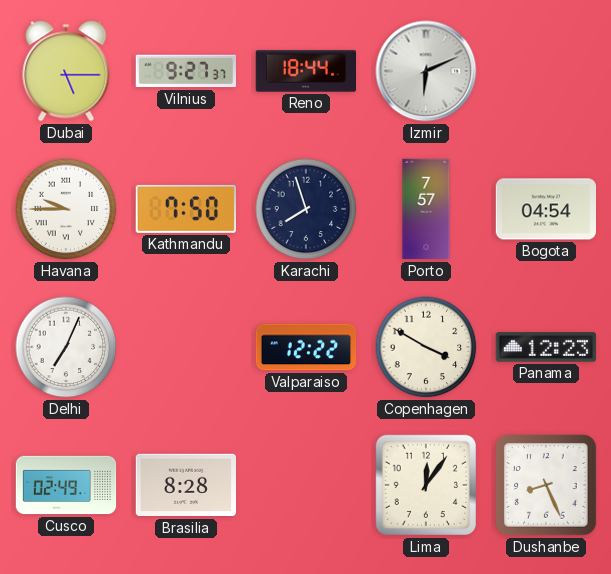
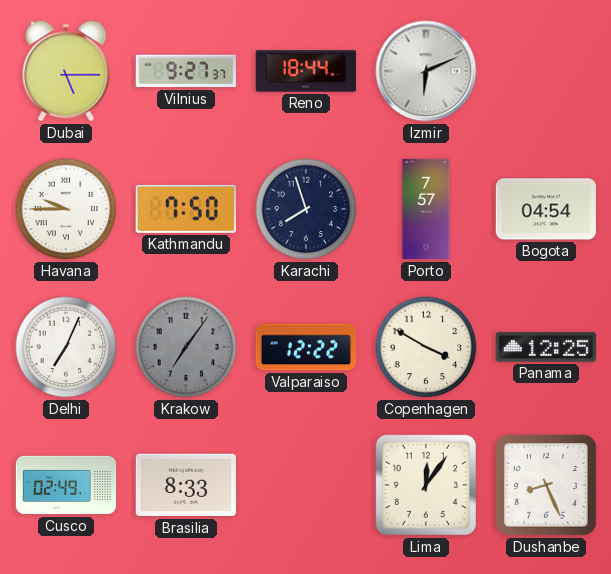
Krakow: none -> 7:06 (186, 347)
Panama: 12:23 -> 12:25 (546, 347)
Brasilia: 8:28 -> 8:33 (185, 485)
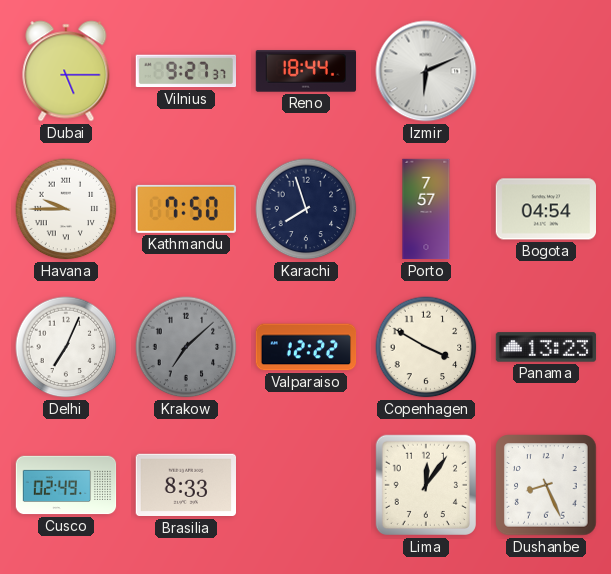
Krakow: 7:06 -> 7:08 (186, 347)
Panama: 12:25 -> 13:23 (546, 347)
